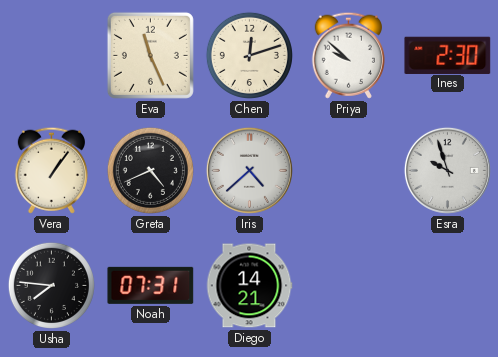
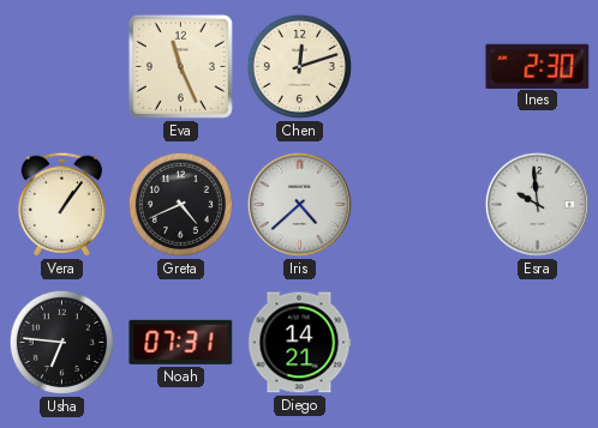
Priya: 9:52 -> none (348, 55)
Esra: 9:57 -> 9:59 (537, 204)
Usha: 7:46 -> 6:46 (61, 342)
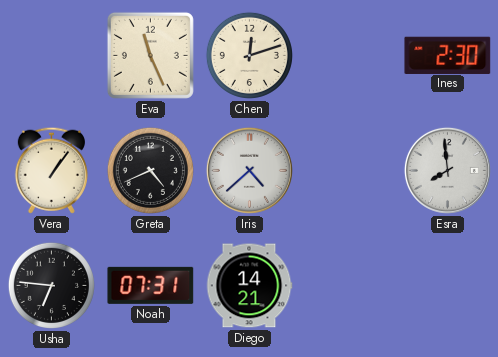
Esra: 9:59 -> 7:59 (447, 170)
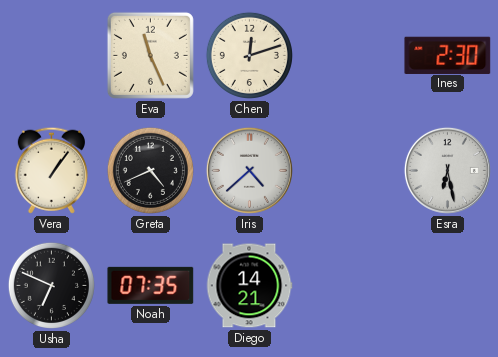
Esra: 7:59 -> 6:28 (447, 170)
Usha: 6:46 -> 6:49 (51, 285)
Noah: 07:31 -> 07:35 (151, 285)
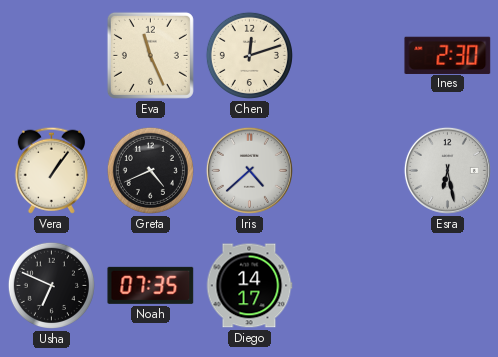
Diego: 14:21 -> 14:17 (249, 286)
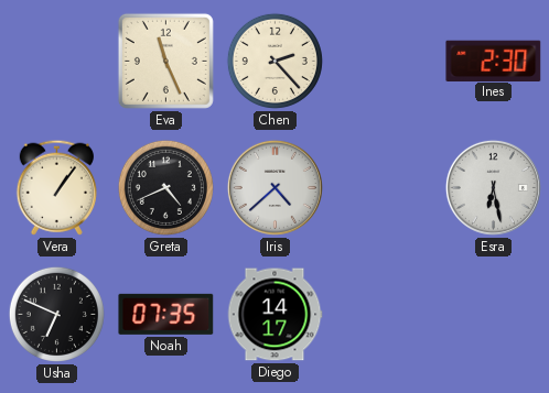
Chen: 12:12 -> 2:23 (274, 61)
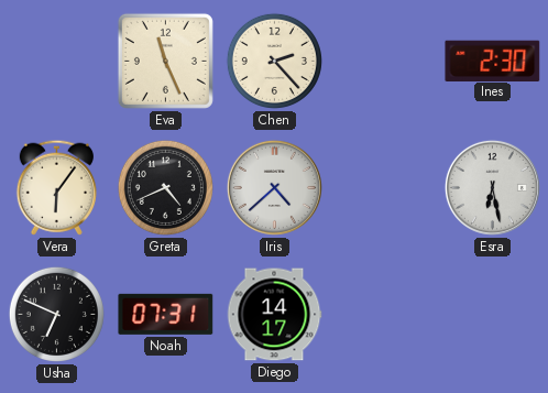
Vera: 1:06 -> 6:06 (56, 187)
Noah: 07:35 -> 07:31 (166, 314)
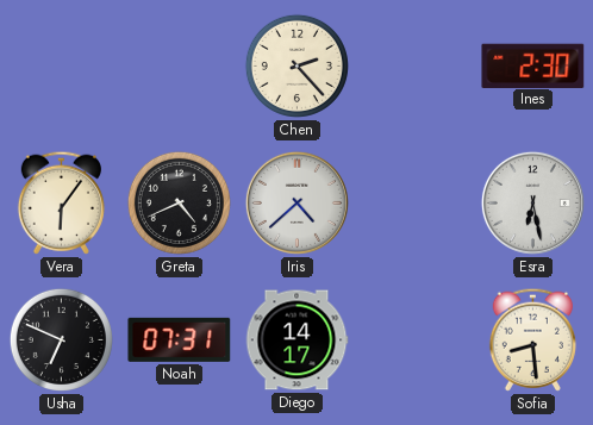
Eva: 11:26 -> none (165, 61)
Sofia: none -> 8:29 (532, 339)
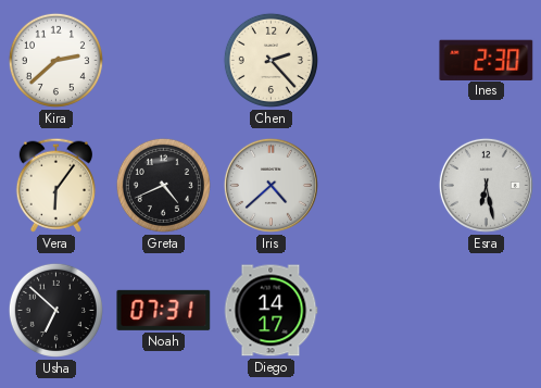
Kira: none -> 2:38 (55, 60)
Usha: 6:49 -> 6:52 (55, 310)
Sofia: 8:29 -> none (532, 339)
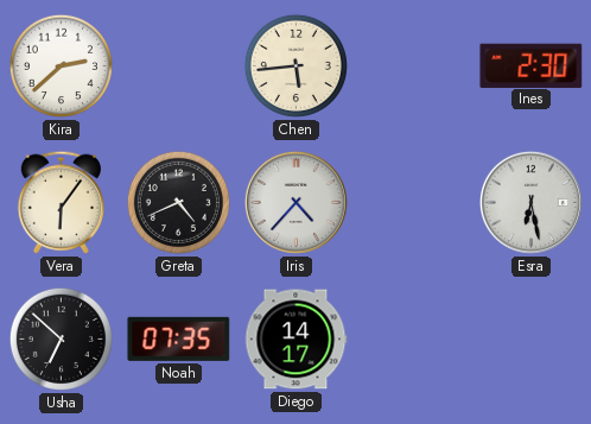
Chen: 2:23 -> 5:44 (295, 65)
Iris: 4:38 -> 4:37 (295, 202)
Noah: 07:31 -> 07:35 (179, 338)
